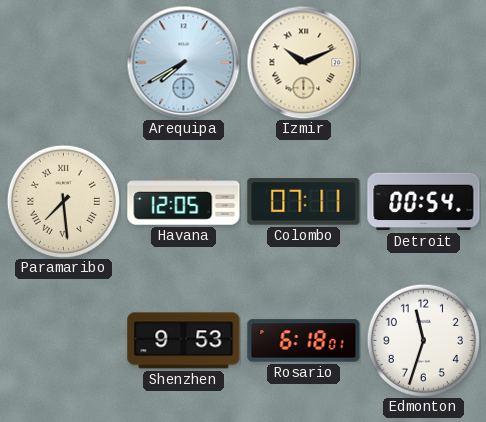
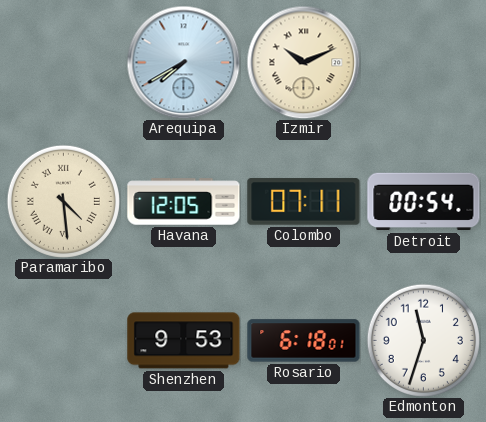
Paramaribo: 7:29 -> 4:29 (63, 201)
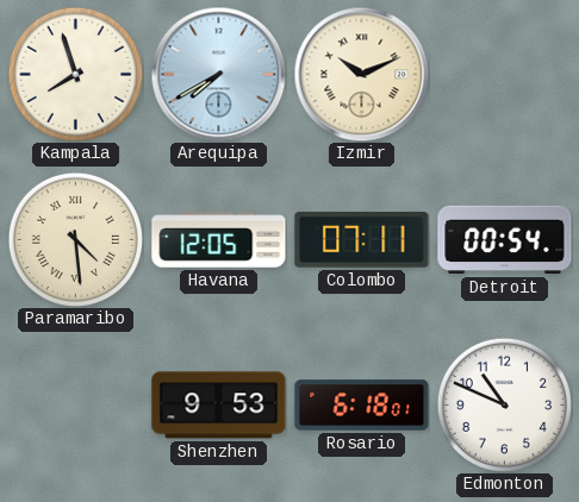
Kampala: none -> 7:57 (75, 74)
Edmonton: 11:33 -> 10:49 (504, 404)
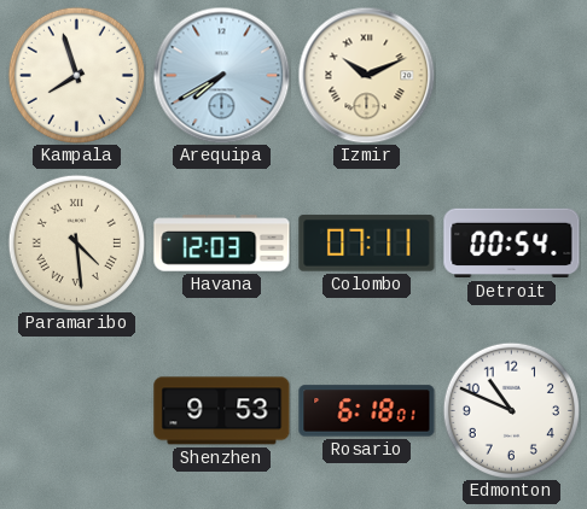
Havana: 12:05 -> 12:03 (222, 244)
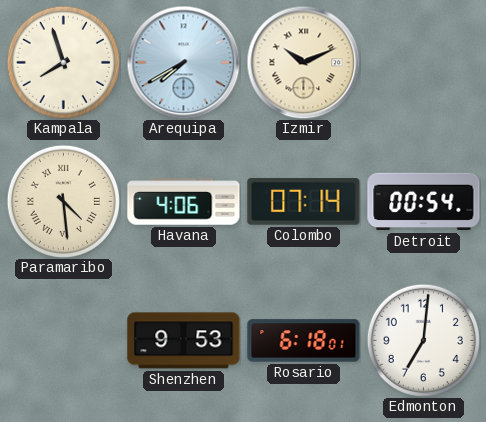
Havana: 12:03 -> 4:06 (184, 202)
Colombo: 07:11 -> 07:14 (304, 202)
Edmonton: 10:49 -> 7:01 (423, 340)
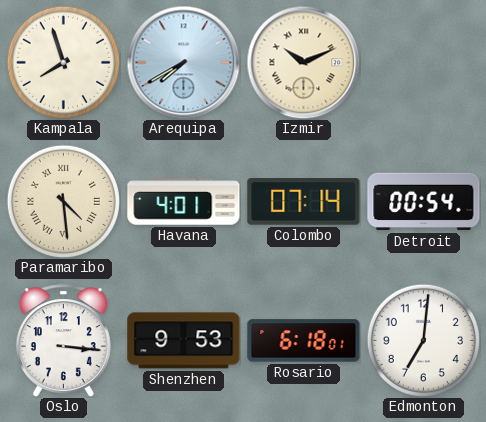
Havana: 4:06 -> 4:01 (184, 202)
Oslo: none -> 3:16 (63, 341)
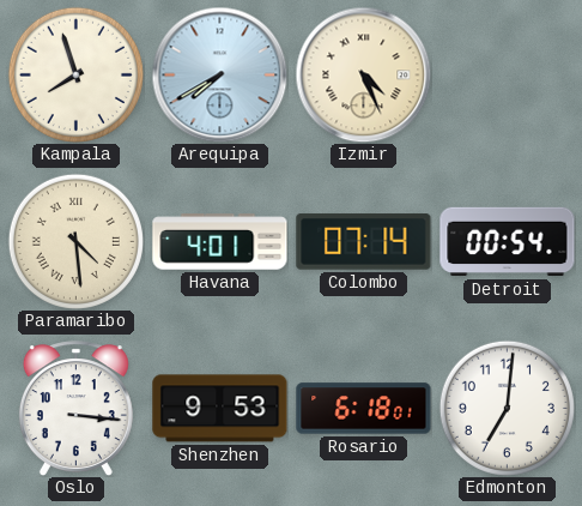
Izmir: 10:11 -> 4:26 (363, 74)
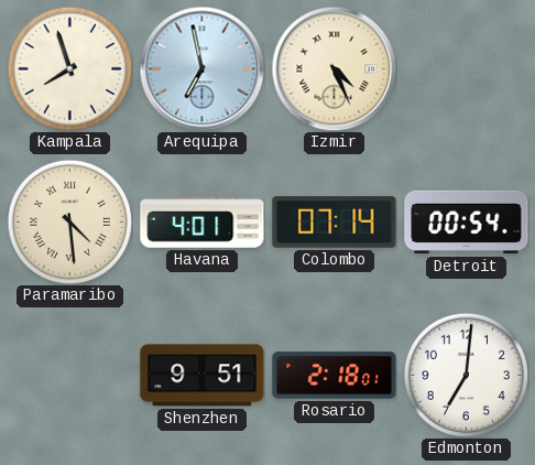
Arequipa: 7:40 -> 6:58 (201, 68)
Oslo: 3:16 -> none (75, 409)
Shenzhen: 9:53 -> 9:51 (203, 376)
Rosario: 6:18 -> 2:18 (335, 376)
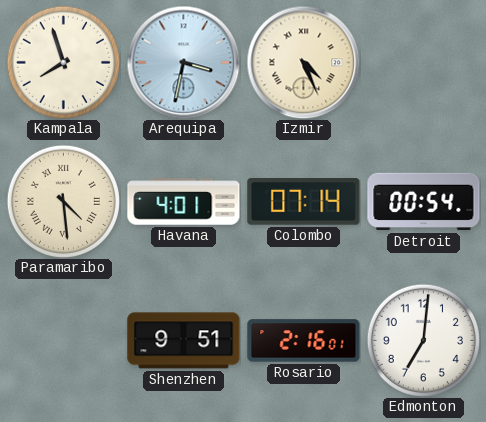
Arequipa: 6:58 -> 3:32 (183, 62)
Rosario: 2:18 -> 2:16 (304, 341)
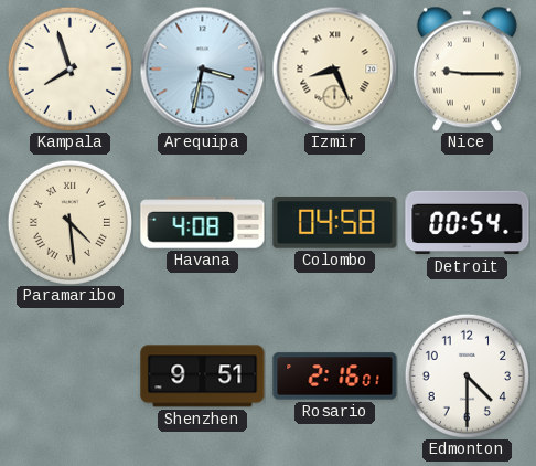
Izmir: 4:26 -> 8:26 (334, 68)
Nice: none -> 9:15 (467, 68)
Havana: 4:01 -> 4:08 (203, 223)
Colombo: 07:14 -> 04:58 (335, 223)
Edmonton: 7:01 -> 4:30 (467, 375)
